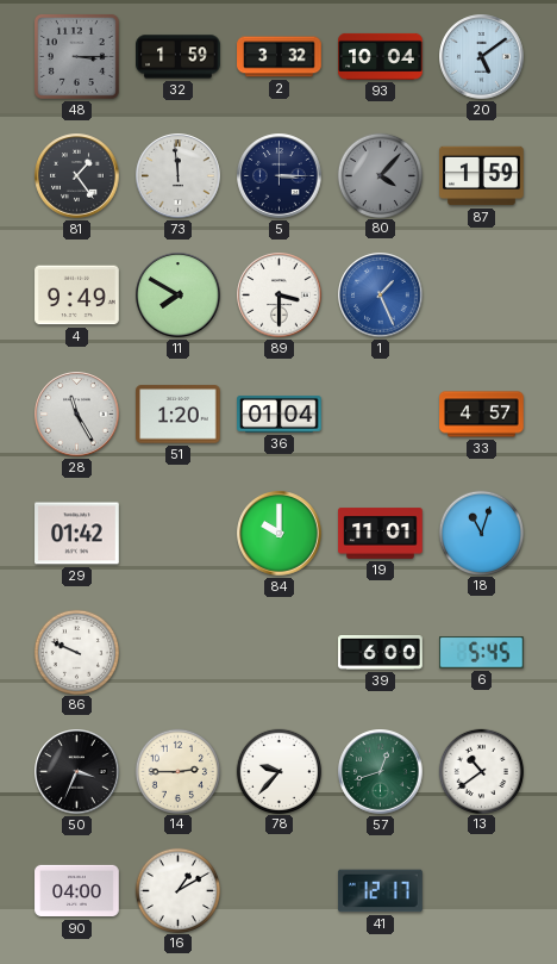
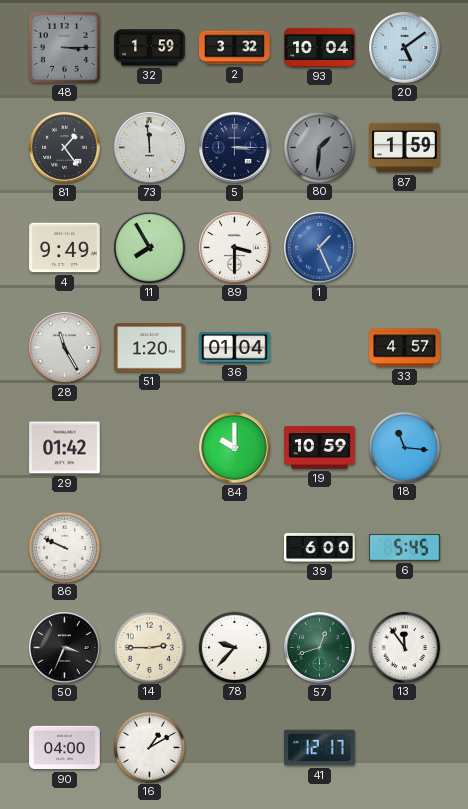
80: 4:07 -> 1:31 (319, 147)
11: 7:50 -> 7:55 (150, 248)
19: 11:01 -> 10:59 (320, 448)
18: 11:03 -> 11:16 (404, 447)
13: 10:39 -> 11:54 (404, 647)
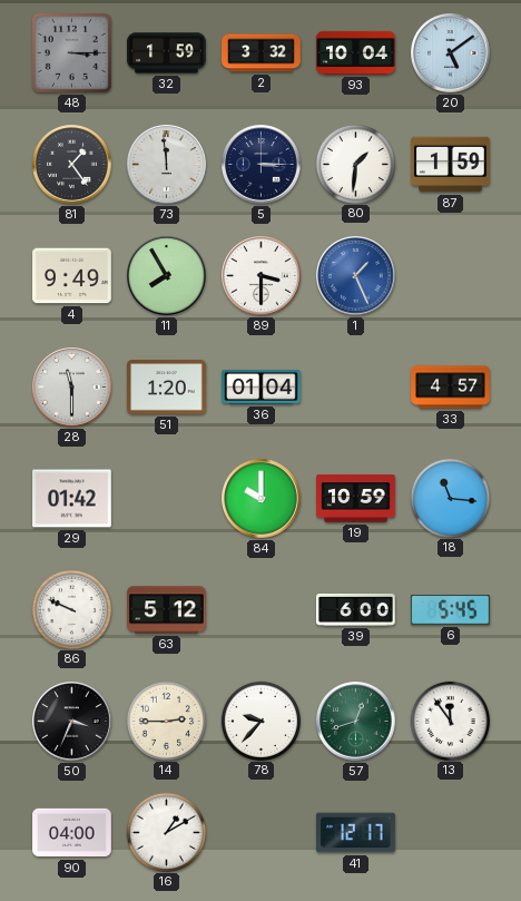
80 dial: grey -> white (355, 164)
28: 11:25 -> 11:30 (72, 388)
63: none -> 5:12 (167, 610)
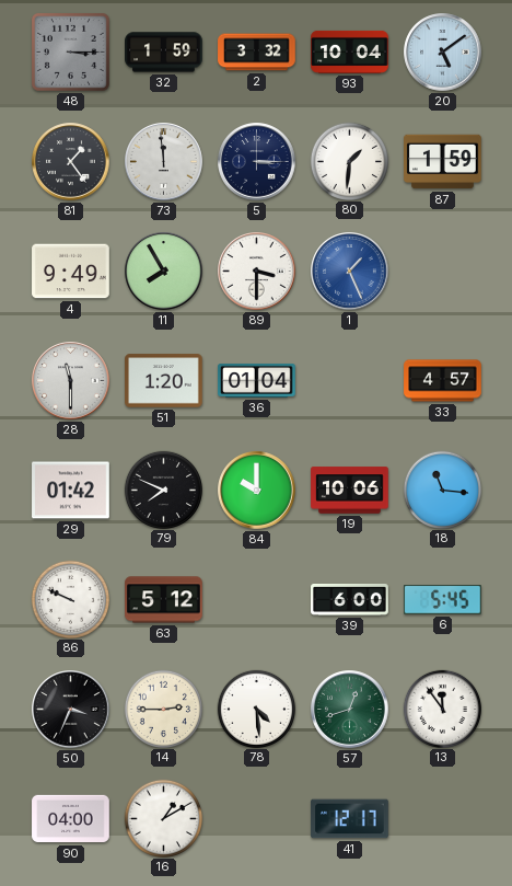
79: none -> 7:49 (163, 490)
19: 10:59 -> 10:06 (350, 491)
78: 9:37 -> 4:29 (256, 709)
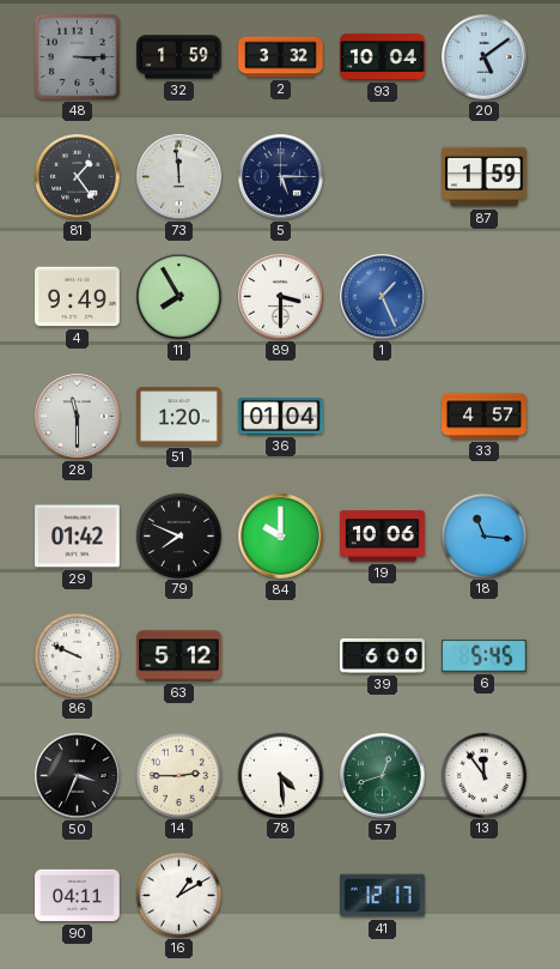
5: 3:15 -> 5:15 (281, 177)
80: 1:31 -> none (349, 161)
90: 04:00 -> 04:11 (78, 896)
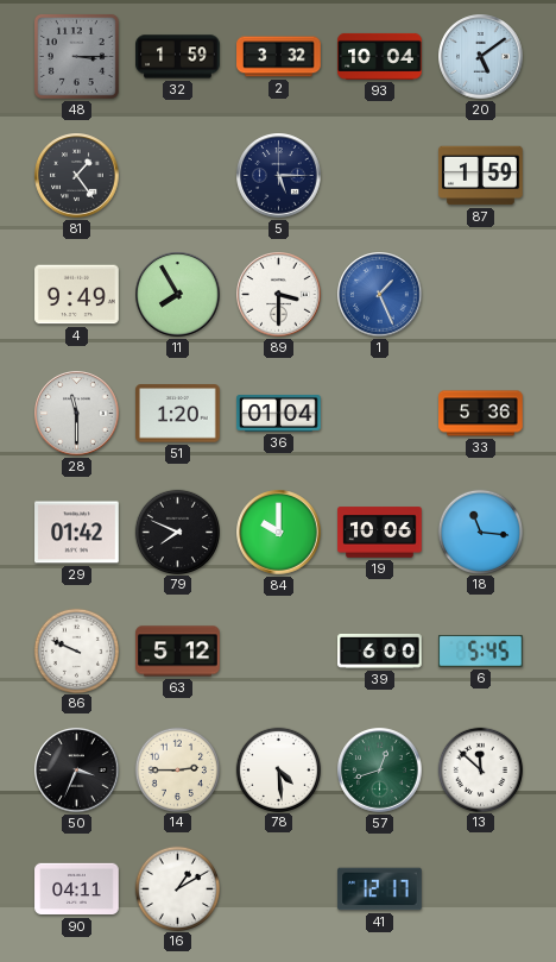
73: 11:59 -> none (179, 177)
33: 4:57 -> 5:36 (481, 414)
13: 11:54 -> 11:52 (480, 769)
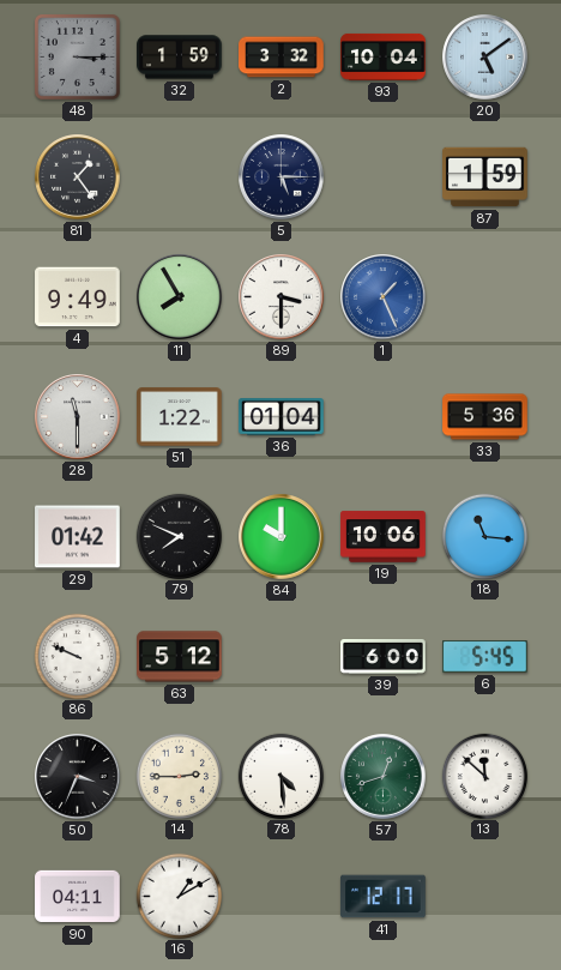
51: 1:20 -> 1:22 (180, 417)
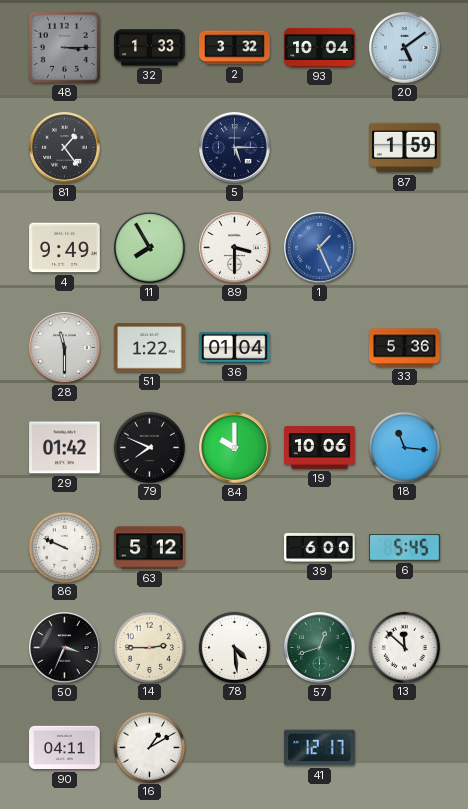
32: 1:59 -> 1:33 (150, 48)
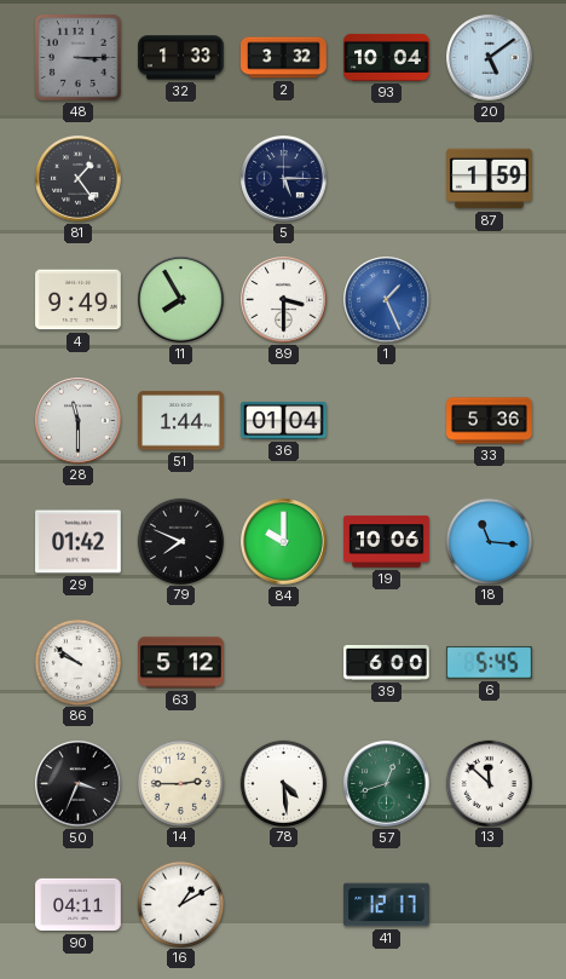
51: 1:22 -> 1:44 (181, 421)
86: 9:49 -> 9:51 (77, 662)
